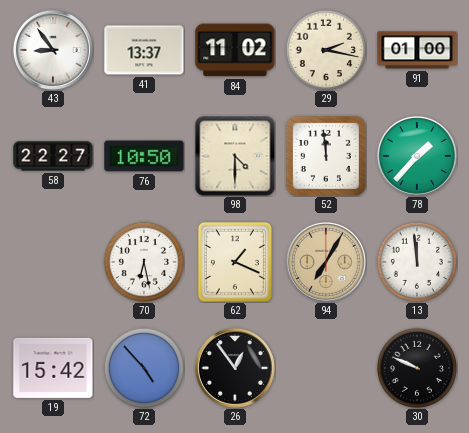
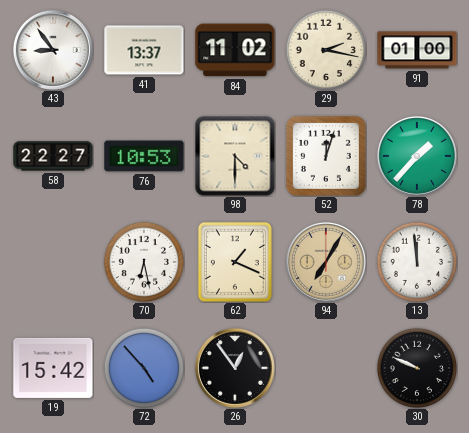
76: 10:50 -> 10:53 (144, 156)
52: 11:59 -> 12:03 (326, 156)
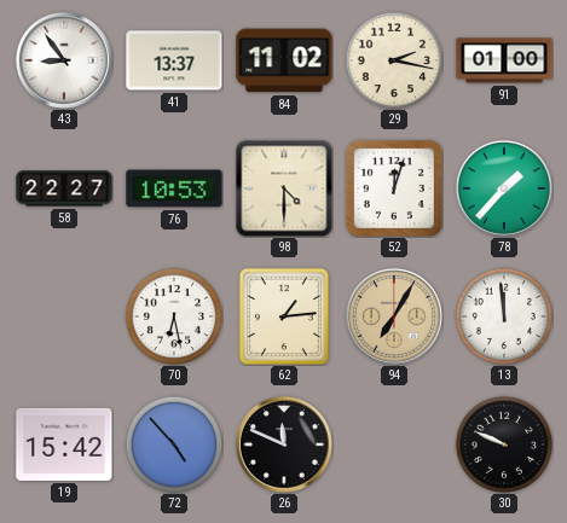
62: 1:19 -> 1:14 (284, 316)
26: 12:54 -> 11:49 (284, 444)
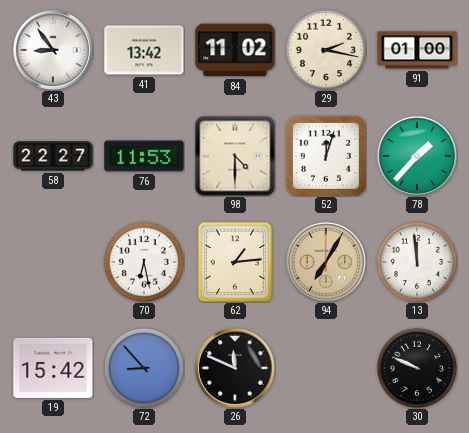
41: 13:37 -> 13:42 (144, 50)
76: 10:53 -> 11:53 (144, 156)
72: 4:53 -> 8:53 (143, 367)
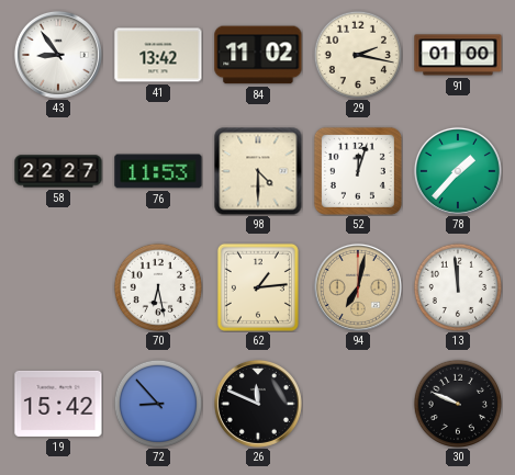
94: 7:05 -> 7:02 (358, 287)
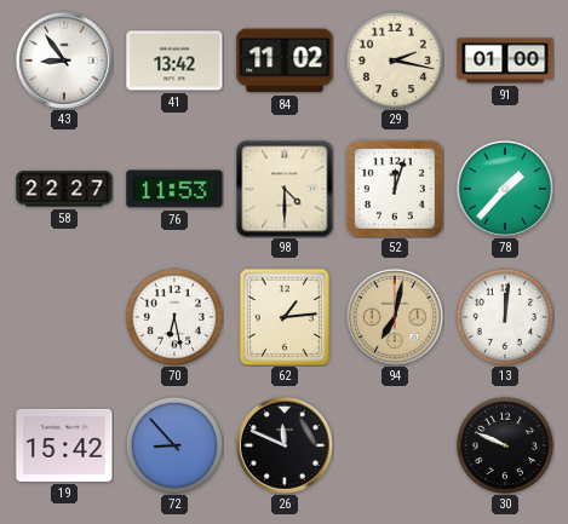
13: 11:59 -> 12:01 (504, 316)
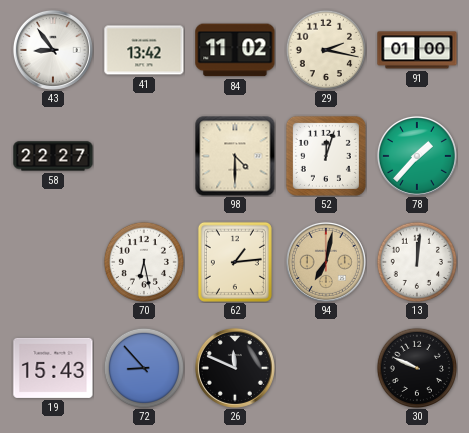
76: 11:53 -> none (174, 189)
19: 15:42 -> 15:43 (53, 368)
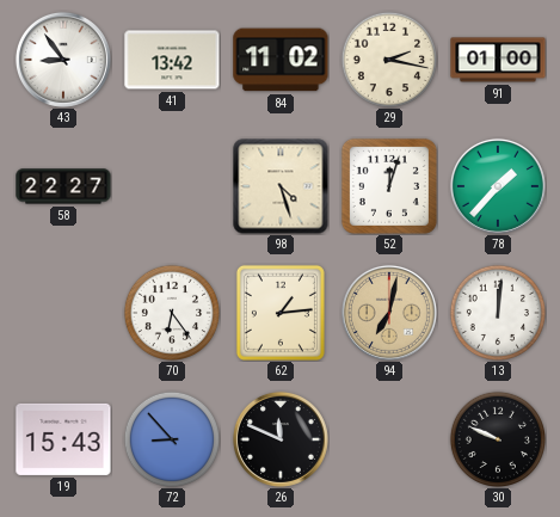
98: 4:30 -> 4:27 (281, 186)
70: 6:28 -> 6:24 (171, 312)
